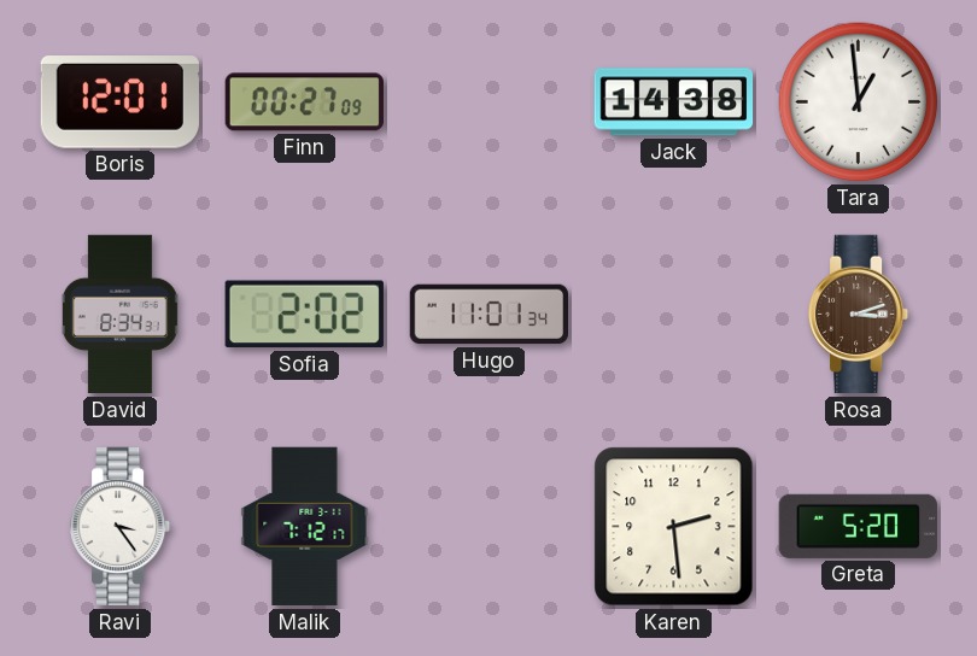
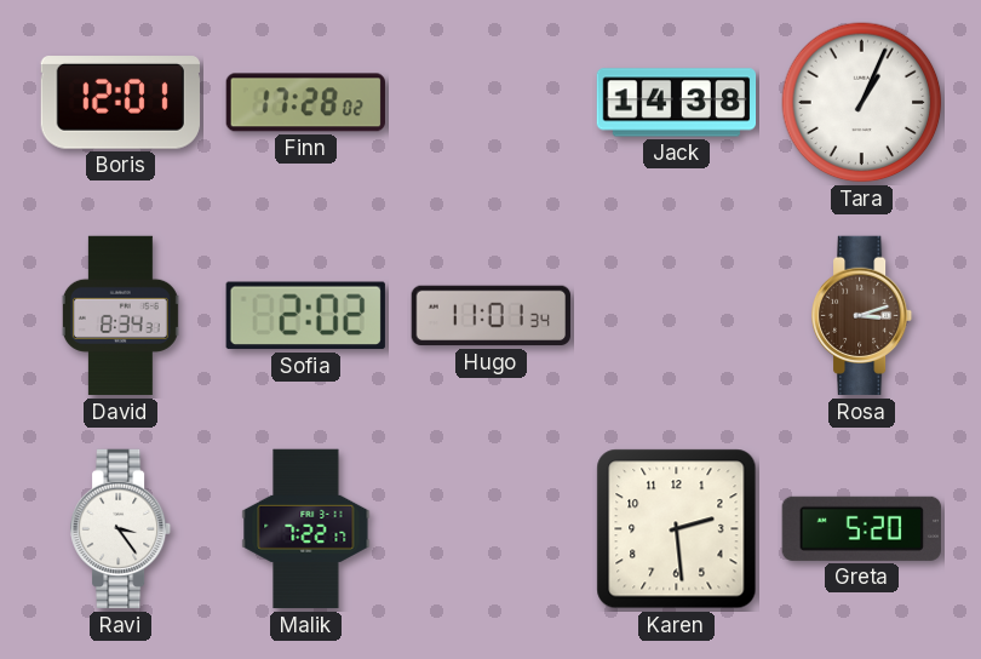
Finn: 00:27 -> 17:28 (305, 103)
Tara: 12:59 -> 1:04 (862, 103)
Malik: 7:12 -> 7:22 (306, 529)
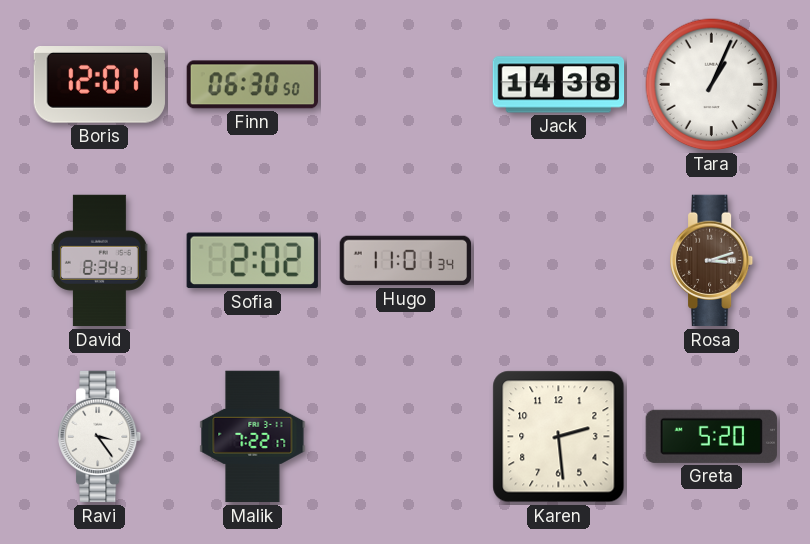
Finn: 17:28 -> 06:30 (252, 85)
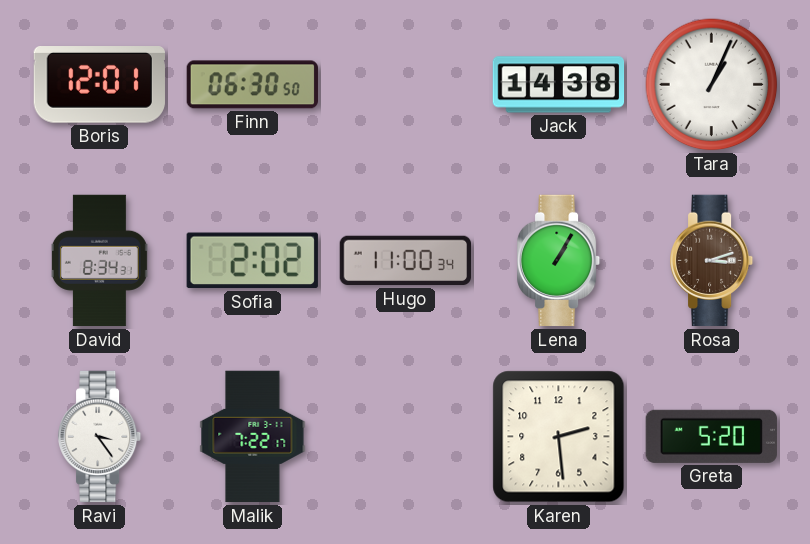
Hugo: 11:01 -> 11:00 (405, 261)
Lena: none -> 1:05 (560, 261)
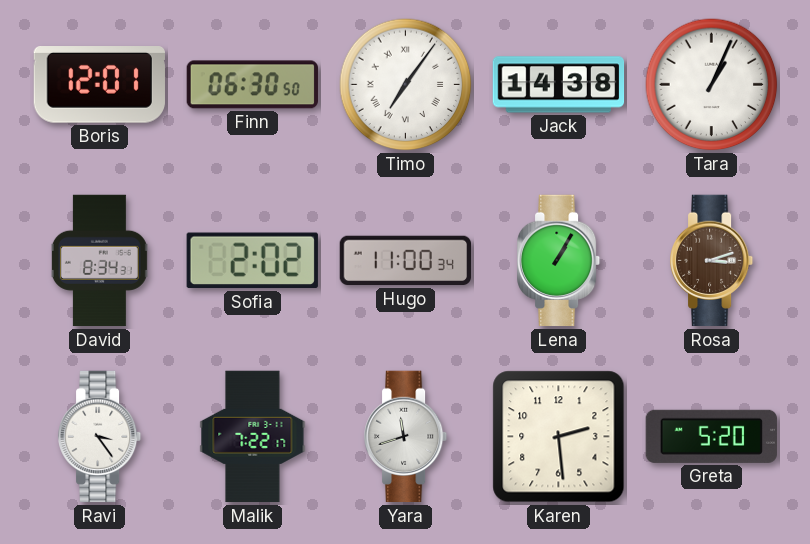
Timo: none -> 7:06 (406, 85)
Yara: none -> 11:42 (407, 437)
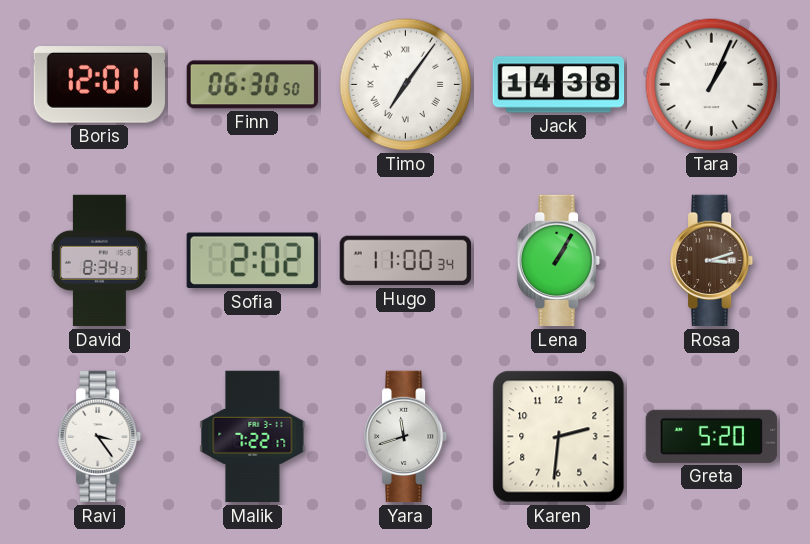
Karen: 2:29 -> 2:31 (559, 437)
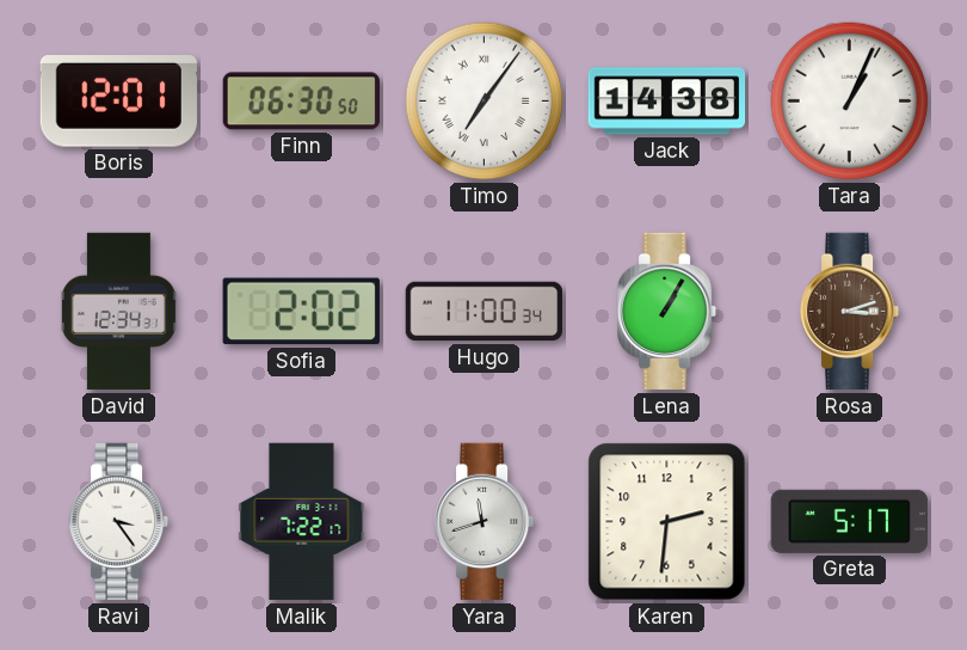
David: 8:34 -> 12:34 (118, 312)
Greta: 5:20 -> 5:17 (849, 521)
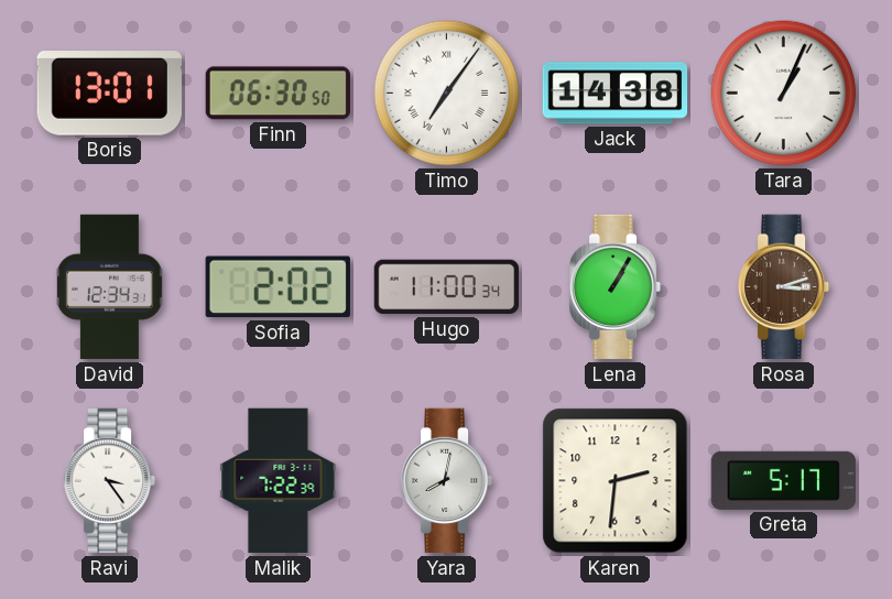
Boris: 12:01 -> 13:01 (109, 94)
Malik: 7:22:17 -> 7:22:39 (279, 481)
Yara: 11:42 -> 8:02 (448, 481)
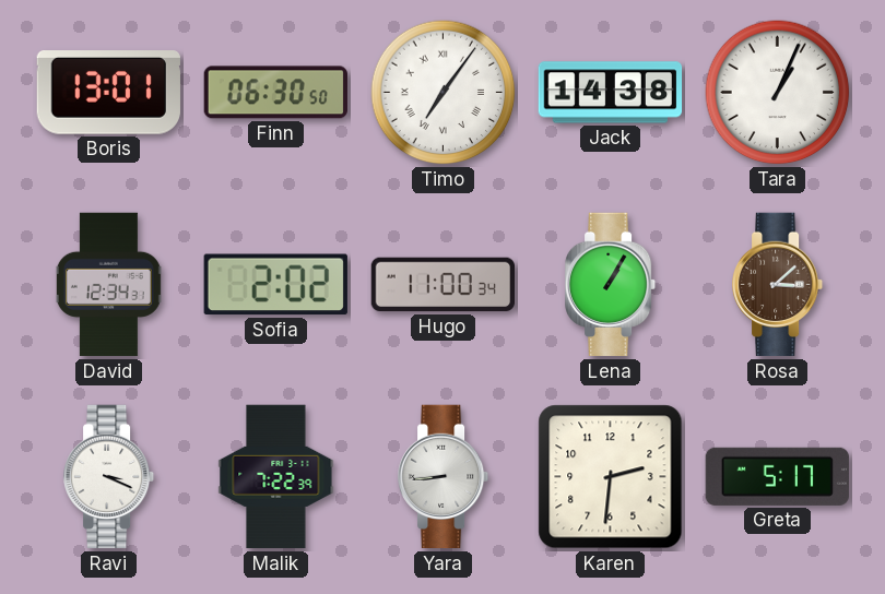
Rosa: 3:12 -> 3:08 (779, 285)
Ravi: 3:24 -> 3:19 (110, 477)
Yara: 8:02 -> 8:44 (445, 477)
